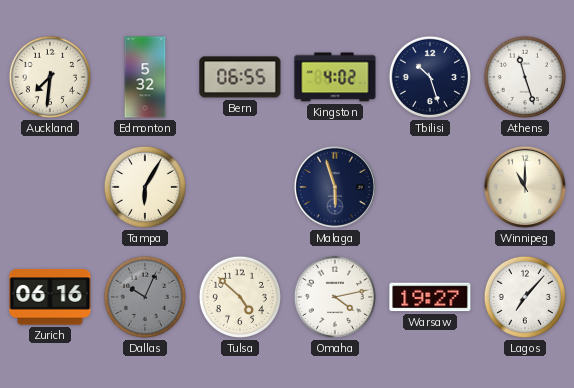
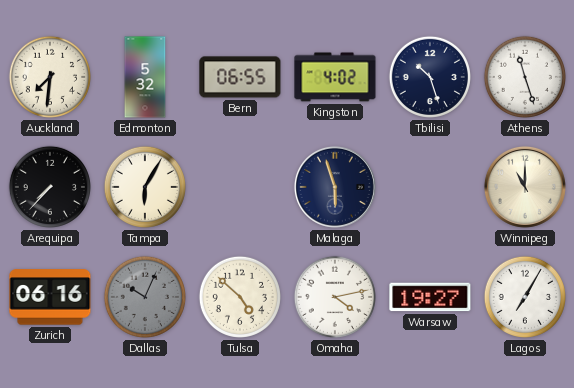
Arequipa: none -> 7:37 (50, 187)
Lagos: 7:07 -> 7:05 (525, 297)
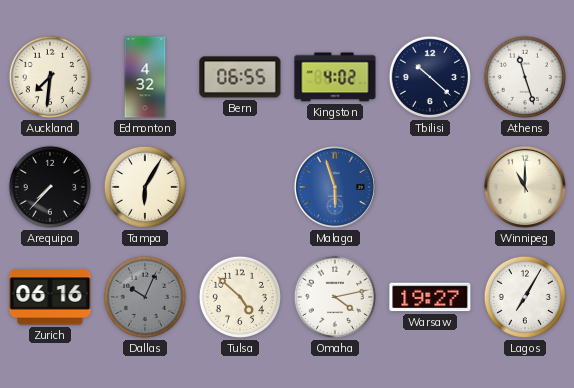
Edmonton: 5:32 -> 4:32 (145, 77)
Tbilisi: 10:27 -> 10:22 (430, 77)
Malaga dial: navy -> blue (335, 187)
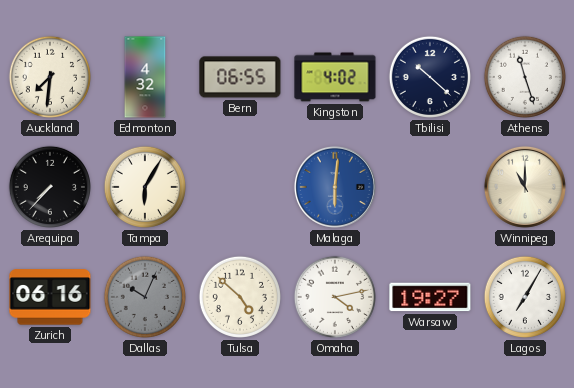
Malaga: 5:57 -> 6:01 (335, 187)
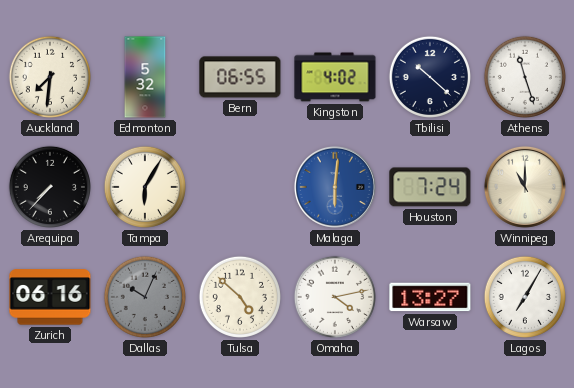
Edmonton: 4:32 -> 5:32 (145, 77)
Houston: none -> 7:24 (430, 187)
Warsaw: 19:27 -> 13:27 (430, 297)
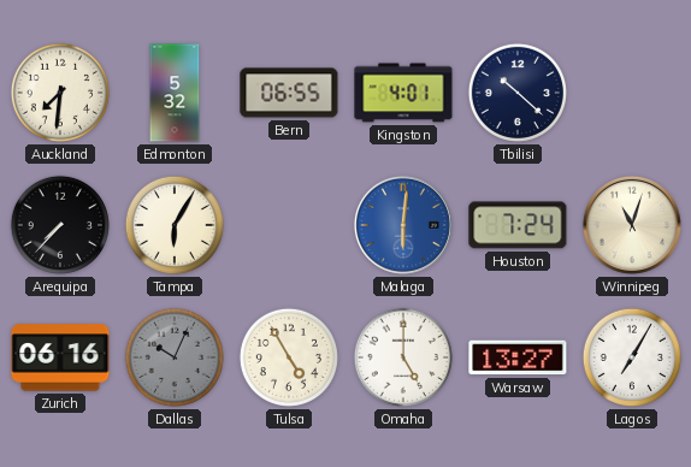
Kingston: 4:02 -> 4:01 (403, 93)
Athens: 11:27 -> none (525, 77)
Winnipeg: 11:00 -> 11:03 (632, 225)
Tulsa: 4:52 -> 4:55 (289, 357)
Omaha: 4:13 -> 5:00 (403, 357)
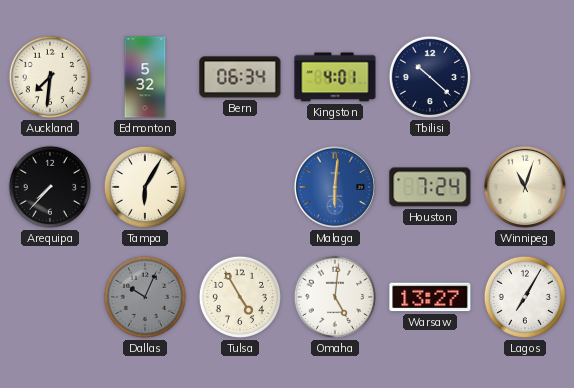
Bern: 06:55 -> 06:34 (240, 77)
Zurich: 06:16 -> none (60, 357)
Omaha: 5:00 -> 5:01 (335, 297)
